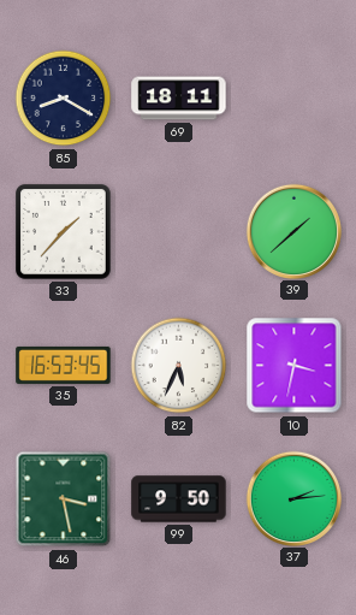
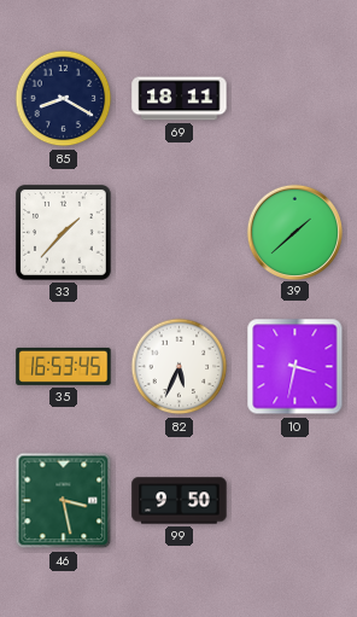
37: 2:14 -> none (293, 498)
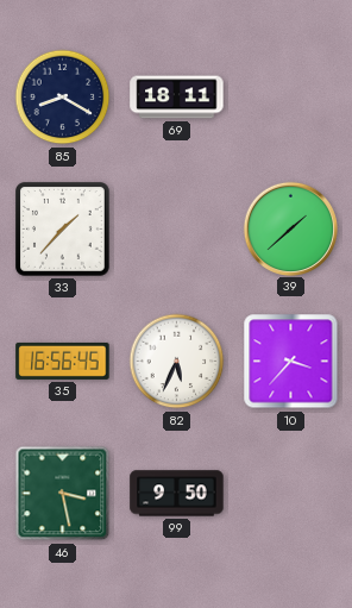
35: 16:53 -> 16:56 (63, 361)
10: 3:32 -> 3:37 (291, 362)
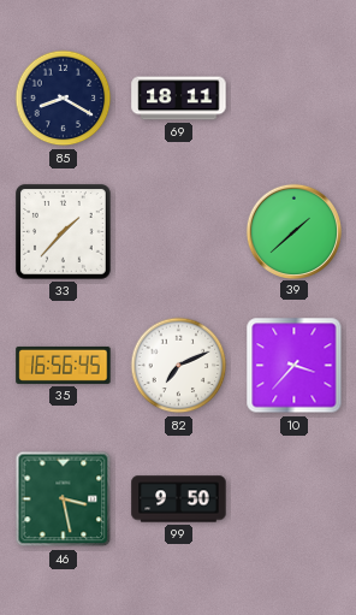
82: 5:34 -> 7:11 (179, 366)
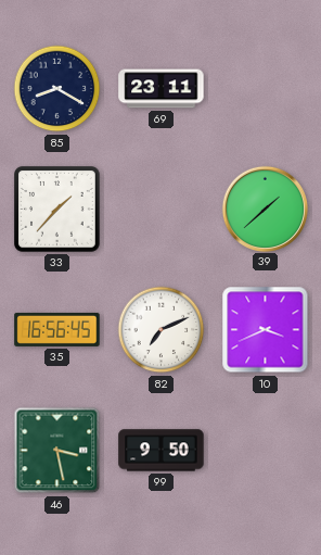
69: 18:11 -> 23:11 (162, 89)
10: 3:37 -> 3:41 (266, 330)
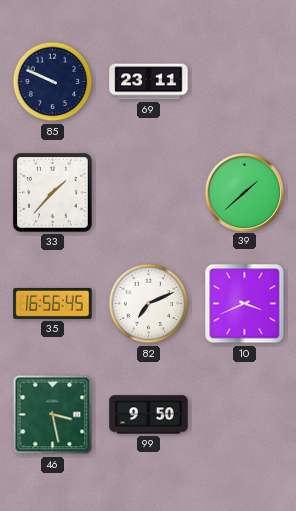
85: 8:20 -> 9:49 (53, 82)
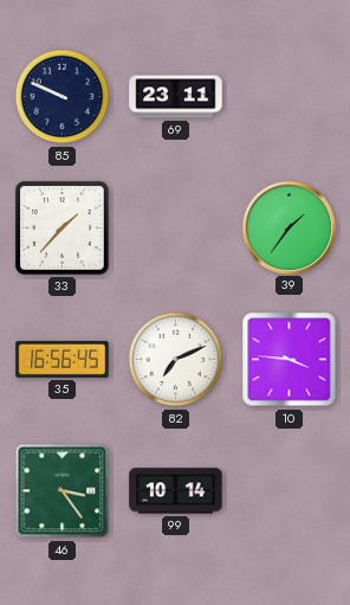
39: 1:38 -> 1:36 (289, 227)
10: 3:41 -> 3:46 (290, 360)
46: 3:28 -> 3:24 (63, 491)
99: 9:50 -> 10:14 (176, 491)
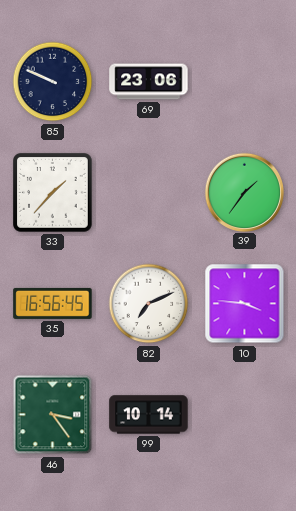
69: 23:11 -> 23:06 (149, 82)
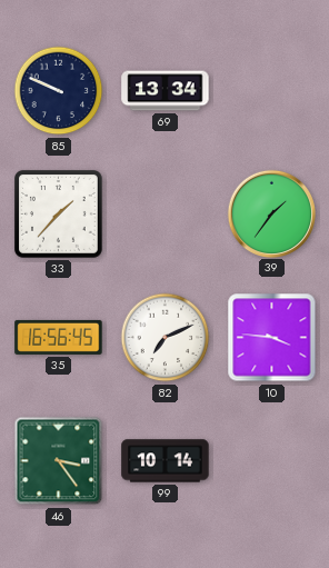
69: 23:06 -> 13:34 (166, 91)
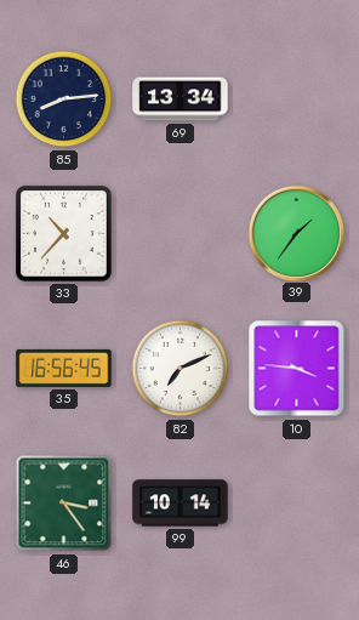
85: 9:49 -> 8:14 (64, 99)
33: 1:37 -> 10:37 (64, 234)
